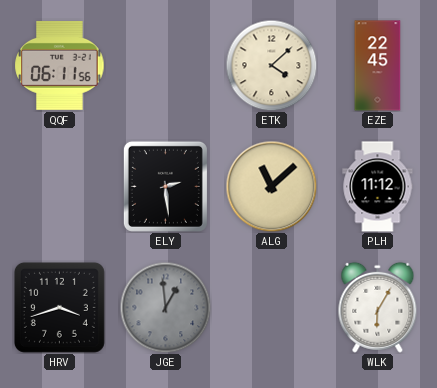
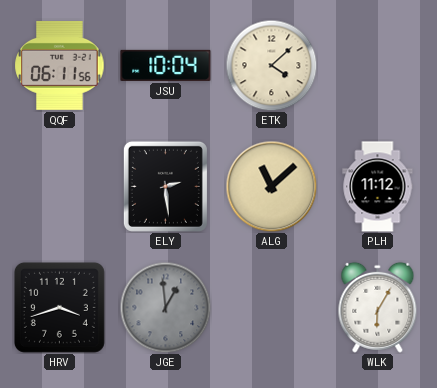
JSU: none -> 10:04 (166, 65)
EZE: 22:45 -> none (378, 66)
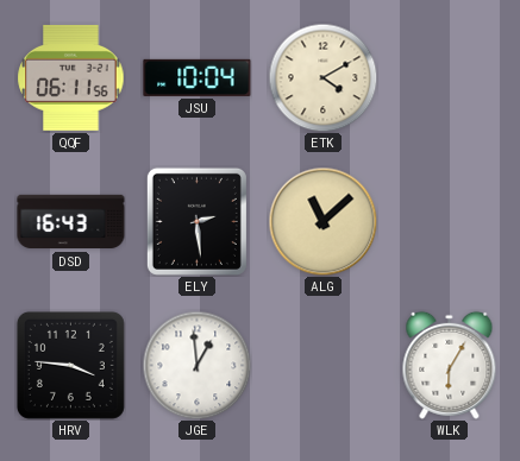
ETK: 4:08 -> 4:10 (322, 77)
DSD: none -> 16:43 (71, 222)
PLH: 11:12 -> none (378, 187)
HRV: 3:42 -> 3:46 (70, 365)
JGE dial: grey -> white (196, 365)
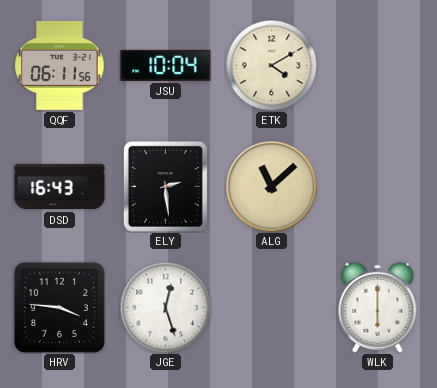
JGE: 12:59 -> 12:27 (165, 307)
WLK: 6:05 -> 6:00 (378, 307)
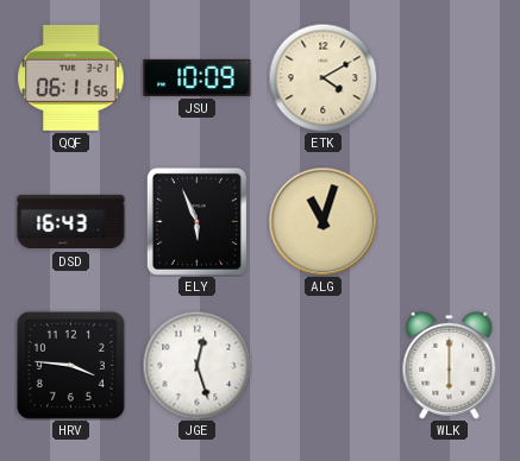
JSU: 10:04 -> 10:09 (198, 77)
ELY: 2:29 -> 5:56 (196, 221)
ALG: 11:08 -> 11:03 (322, 221)
